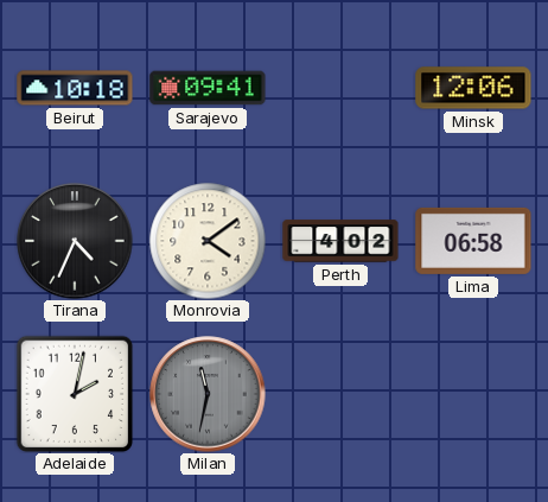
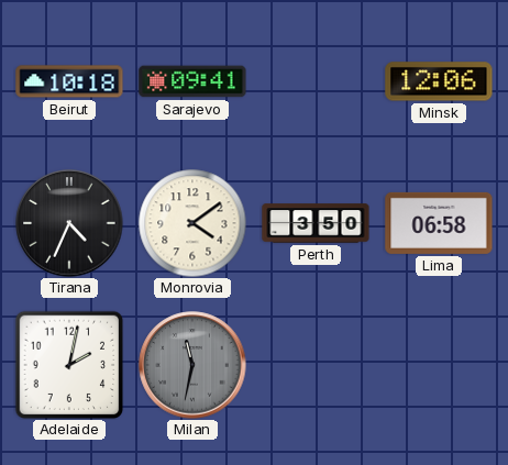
Perth: 4:02 -> 3:50 (316, 223)
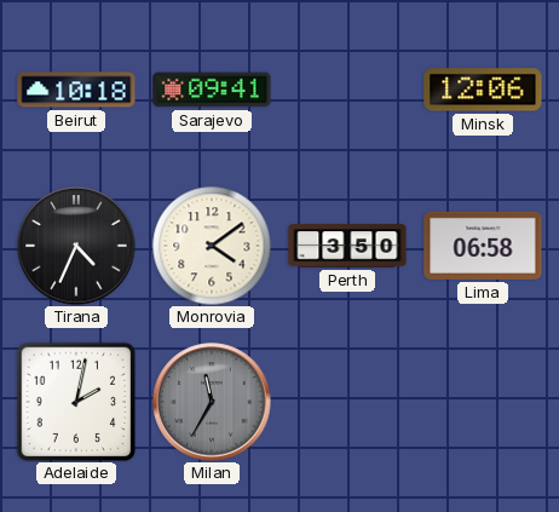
Milan: 11:32 -> 11:35 (212, 402)
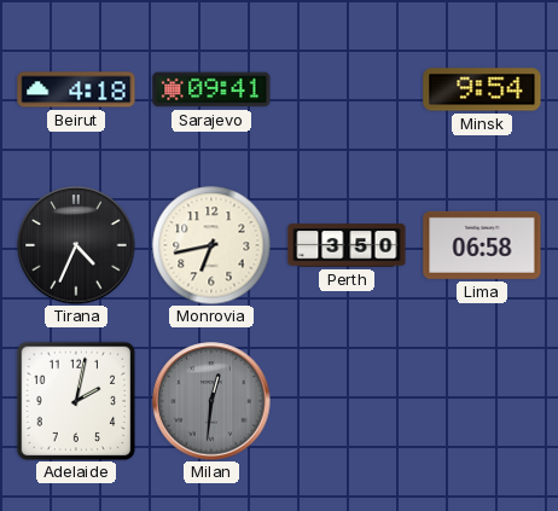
Beirut: 10:18 -> 4:18 (76, 89)
Minsk: 12:06 -> 9:54 (482, 89)
Monrovia: 4:09 -> 6:43 (211, 245)
Milan: 11:35 -> 12:31 (211, 401)
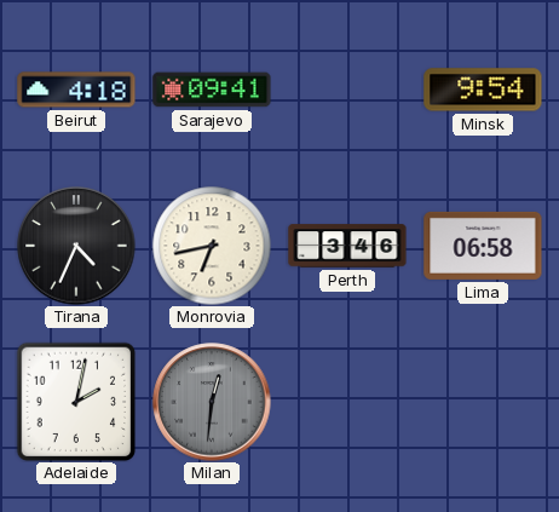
Perth: 3:50 -> 3:46 (347, 246)
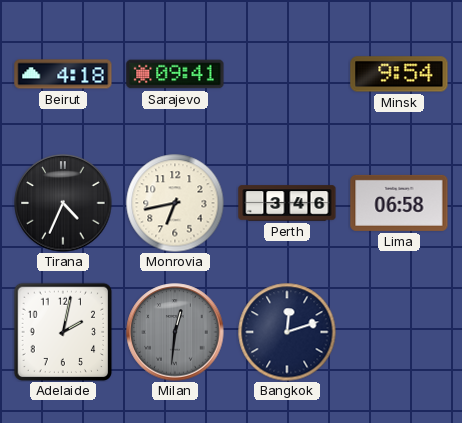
Bangkok: none -> 12:12 (287, 332)
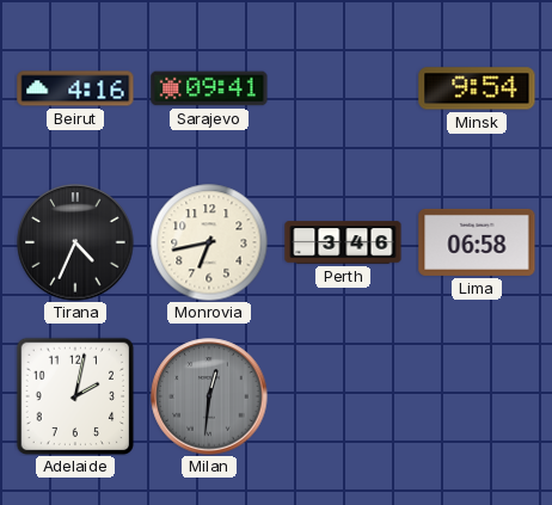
Beirut: 4:18 -> 4:16 (75, 88)
Bangkok: 12:12 -> none (287, 332)
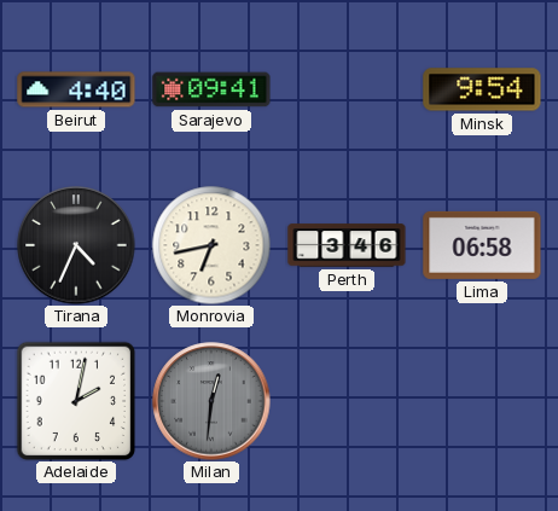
Beirut: 4:16 -> 4:40 (76, 89)
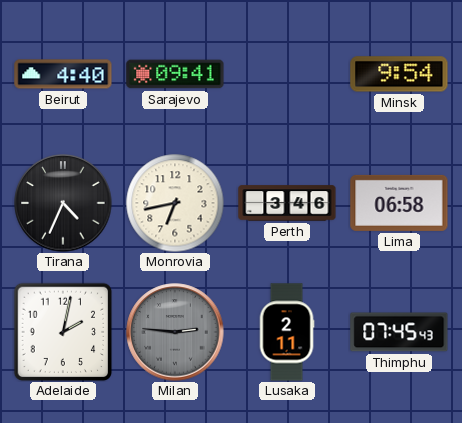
Milan: 12:31 -> 2:46 (175, 332)
Lusaka: none -> 2:11 (287, 332)
Thimphu: none -> 07:45 (399, 332)
